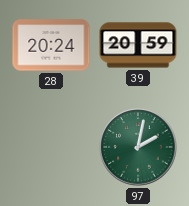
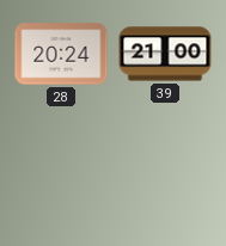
39: 20:59 -> 21:00 (165, 54)
97: 2:02 -> none (138, 147)
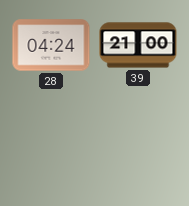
28: 20:24 -> 04:24 (51, 45)
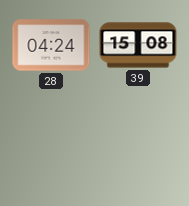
39: 21:00 -> 15:08 (138, 45)
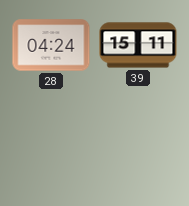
39: 15:08 -> 15:11 (138, 45)
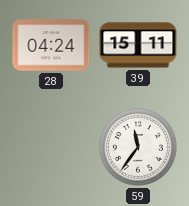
59: none -> 11:36 (138, 147)
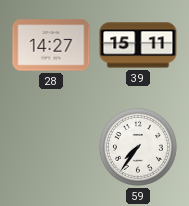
28: 04:24 -> 14:27 (51, 45)
59: 11:36 -> 7:36 (138, 147)
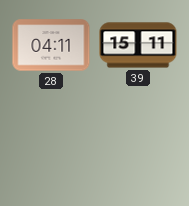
28: 14:27 -> 04:11 (51, 45)
59: 7:36 -> none (138, 147)
